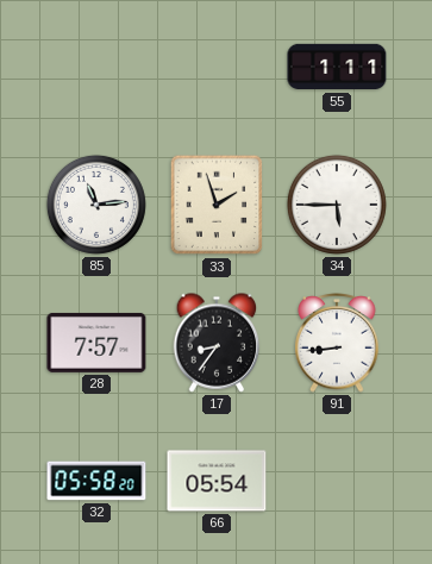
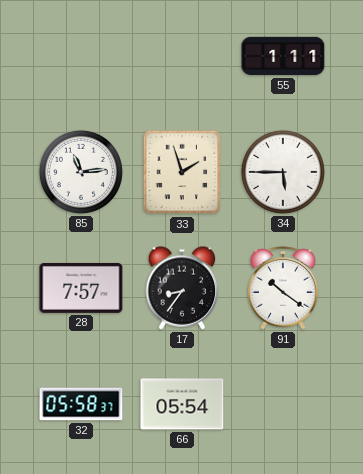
91: 8:44 -> 10:21 (283, 288)
32: 05:58:20 -> 05:58:37 (81, 404)
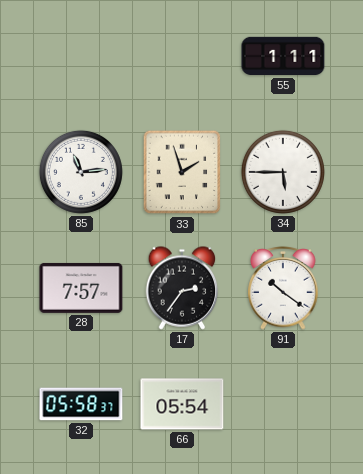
17: 8:36 -> 2:36 (182, 288)
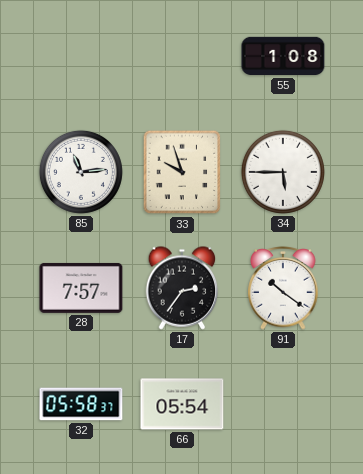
55: 1:11 -> 1:08 (283, 56)
33: 1:57 -> 9:57 (182, 172)
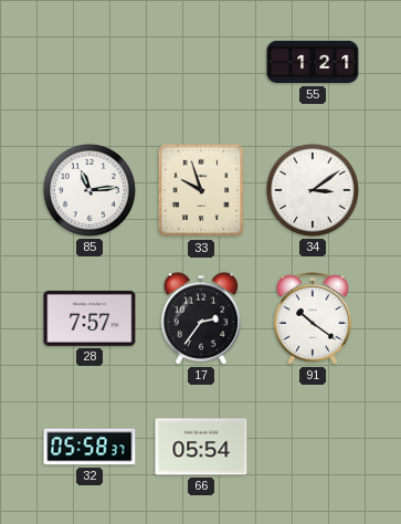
55: 1:08 -> 1:21 (313, 62)
34: 5:45 -> 3:09 (313, 190)
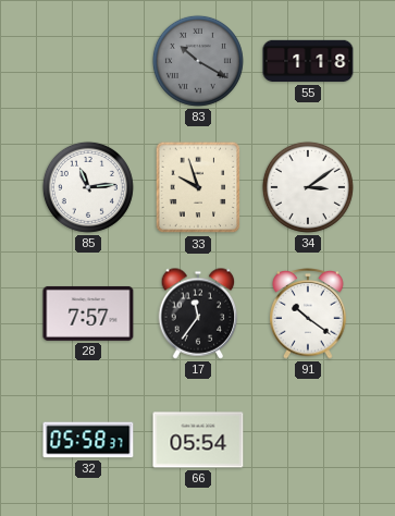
83: none -> 10:20 (198, 61)
55: 1:21 -> 1:18 (308, 61)
17: 2:36 -> 11:36 (198, 314)
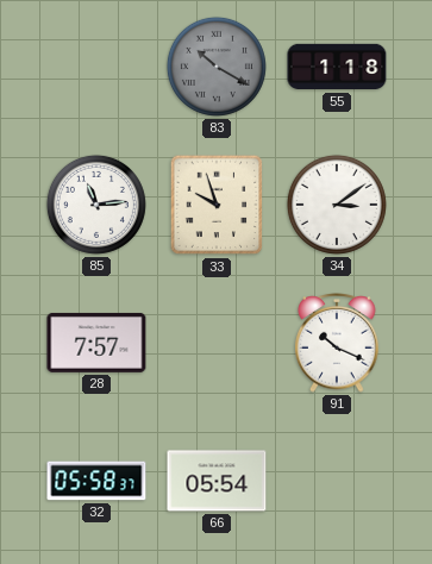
17: 11:36 -> none (198, 314)
91: 10:21 -> 10:19 (337, 343)
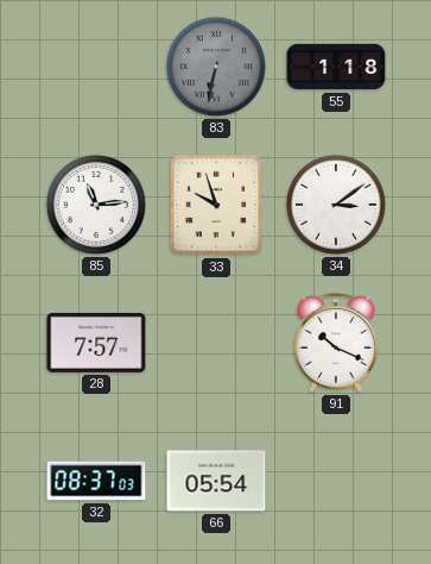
83: 10:20 -> 6:32 (216, 67)
32: 05:58 -> 08:37 (96, 481)
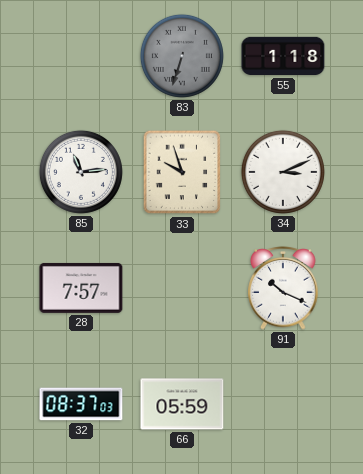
83: 6:32 -> 6:33 (182, 56)
34: 3:09 -> 3:11 (283, 172)
66: 05:54 -> 05:59 (182, 404)
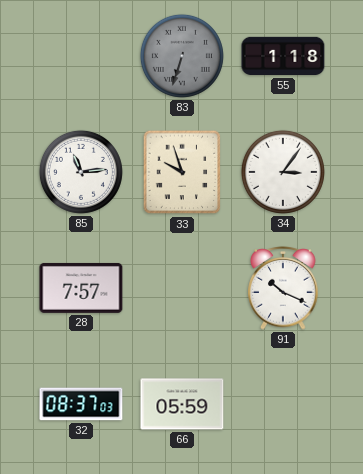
34: 3:11 -> 3:06 (283, 172)
